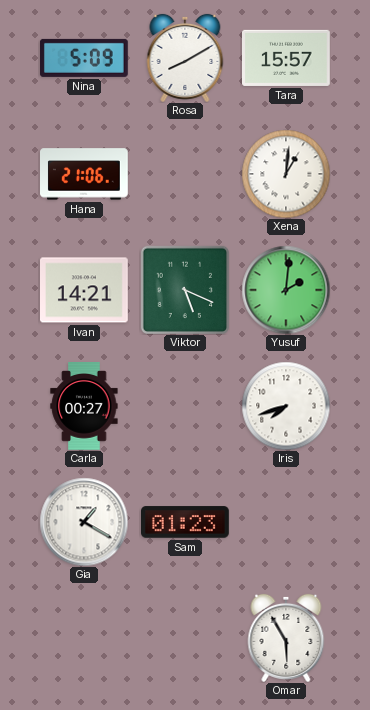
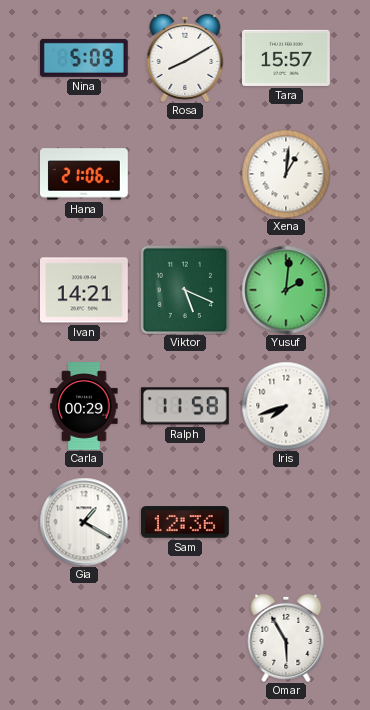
Carla: 00:27 -> 00:29 (84, 407)
Ralph: none -> 11:58 (185, 406)
Sam: 01:23 -> 12:36 (186, 522)
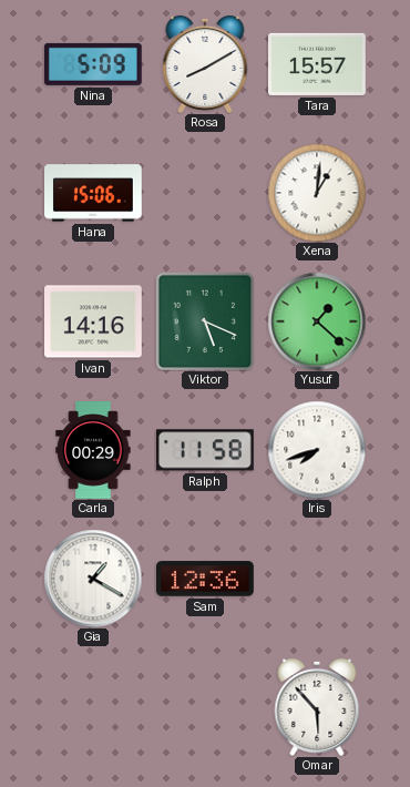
Hana: 21:06 -> 15:06 (94, 193)
Ivan: 14:21 -> 14:16 (94, 321)
Yusuf: 2:01 -> 1:22 (317, 321)
Omar: 5:55 -> 5:53 (317, 707)
